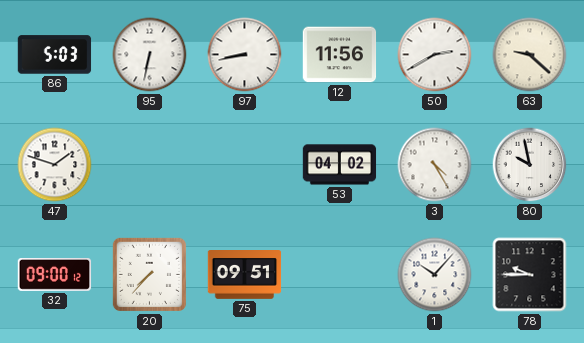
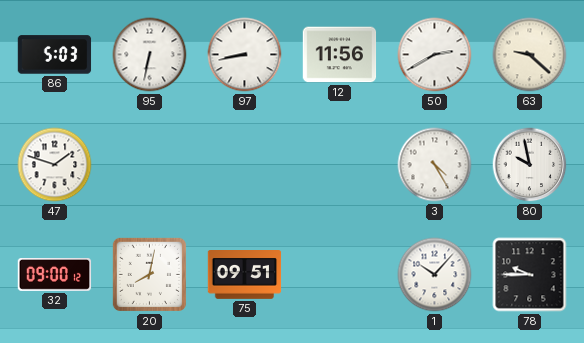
53: 04:02 -> none (340, 165)
20: 7:37 -> 8:02 (149, 274)
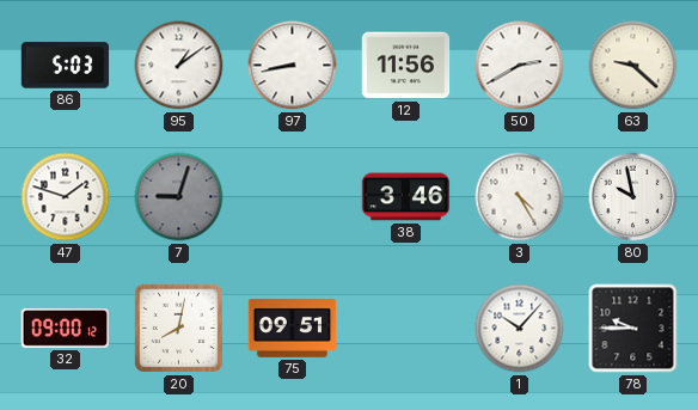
95: 6:32 -> 1:09 (179, 66)
7: none -> 9:03 (179, 197)
38: none -> 3:46 (406, 197)
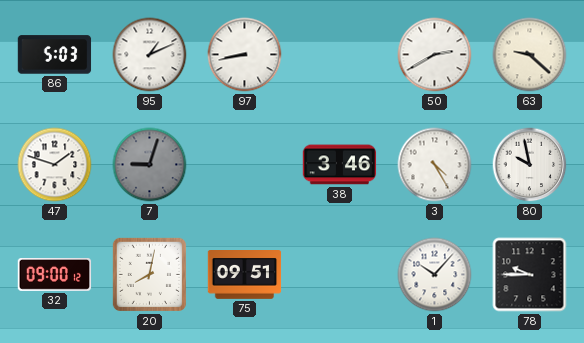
95: 1:09 -> 1:11 (150, 55)
12: 11:56 -> none (406, 66)
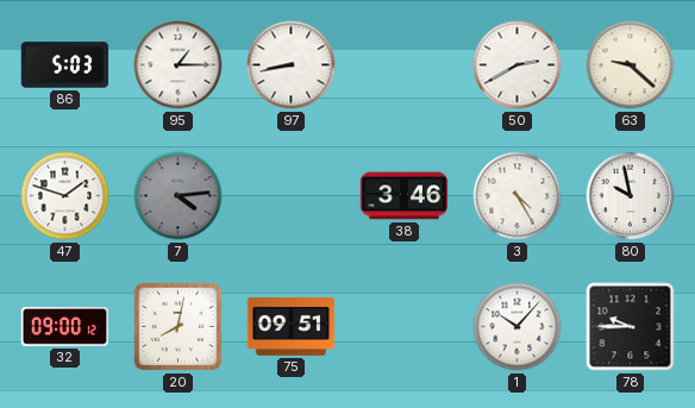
95: 1:11 -> 1:15 (179, 65)
7: 9:03 -> 4:14 (179, 196)
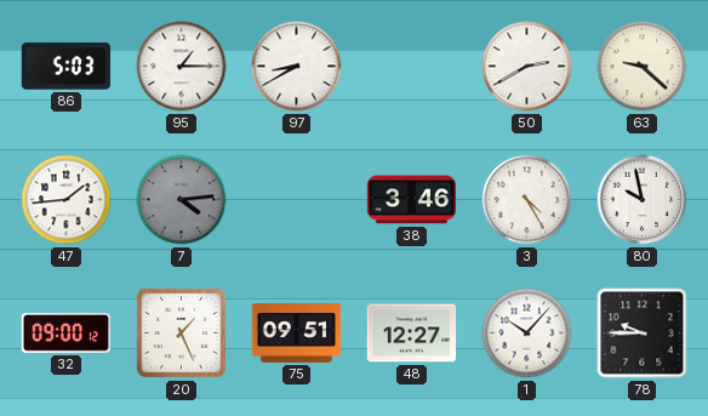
97: 8:43 -> 8:40 (297, 67)
47: 1:48 -> 1:44 (67, 200)
20: 8:02 -> 1:26 (181, 332)
48: none -> 12:27 (412, 334)
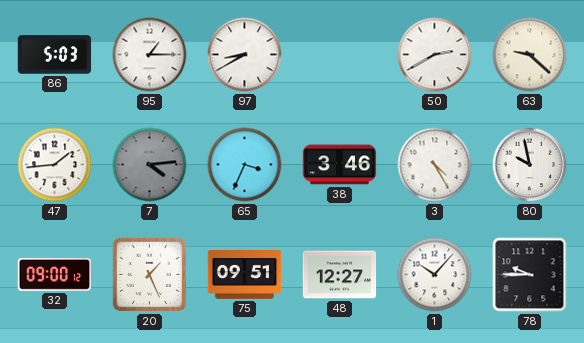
65: none -> 3:34 (245, 165)
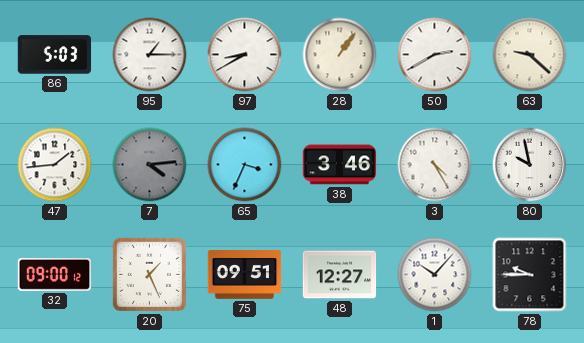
28: none -> 1:06 (340, 55)
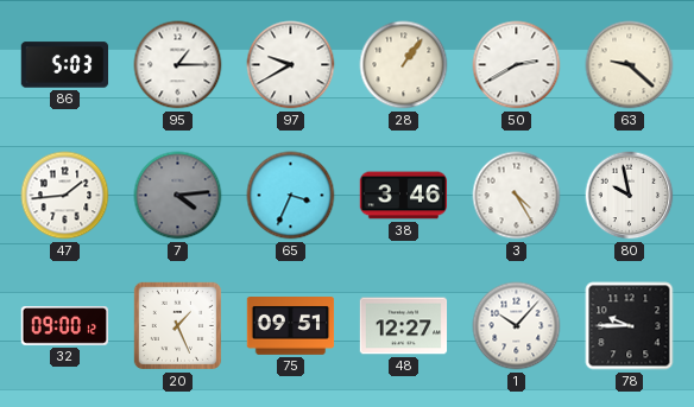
97: 8:40 -> 9:40 (291, 65)
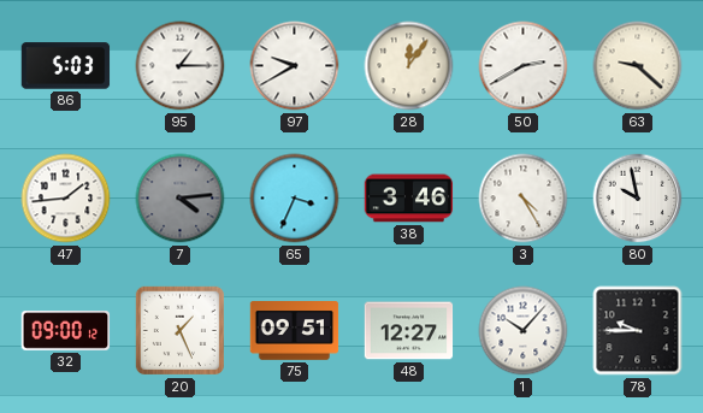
28: 1:06 -> 12:06 (409, 66)
